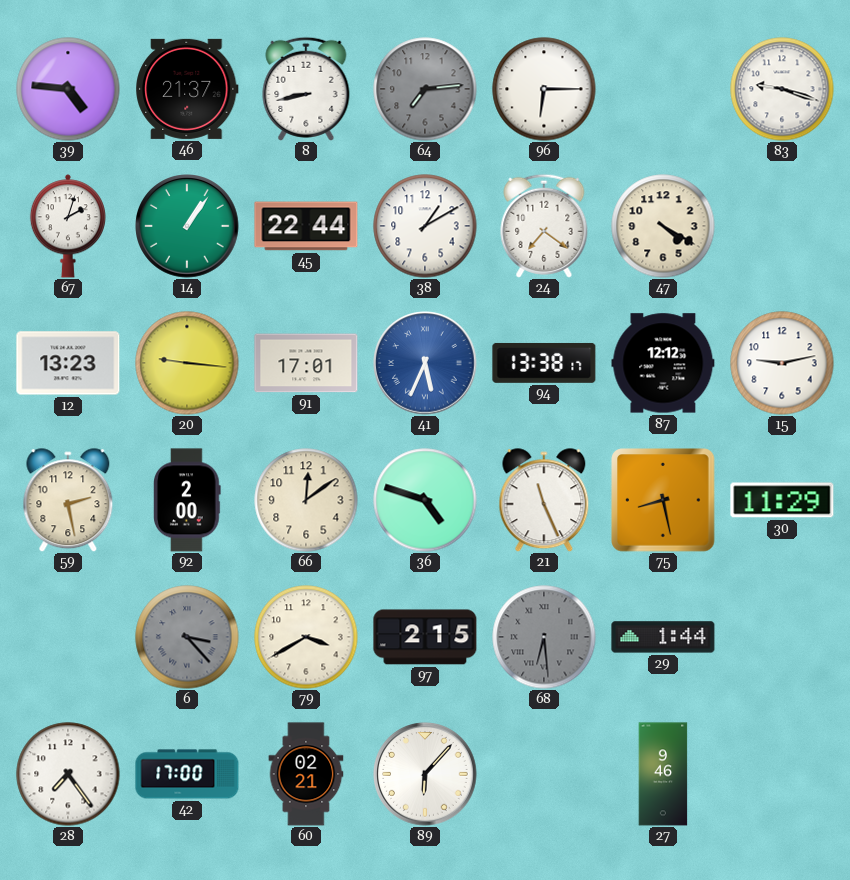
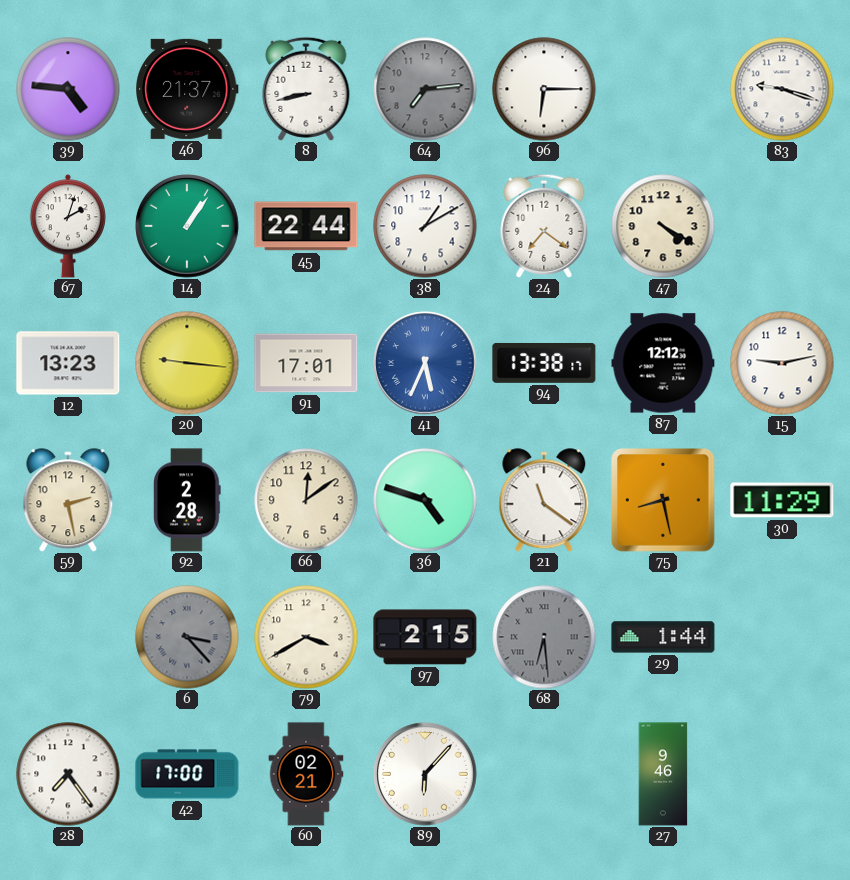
92: 2:00 -> 2:28 (188, 500)
21: 11:26 -> 11:21 (544, 500)
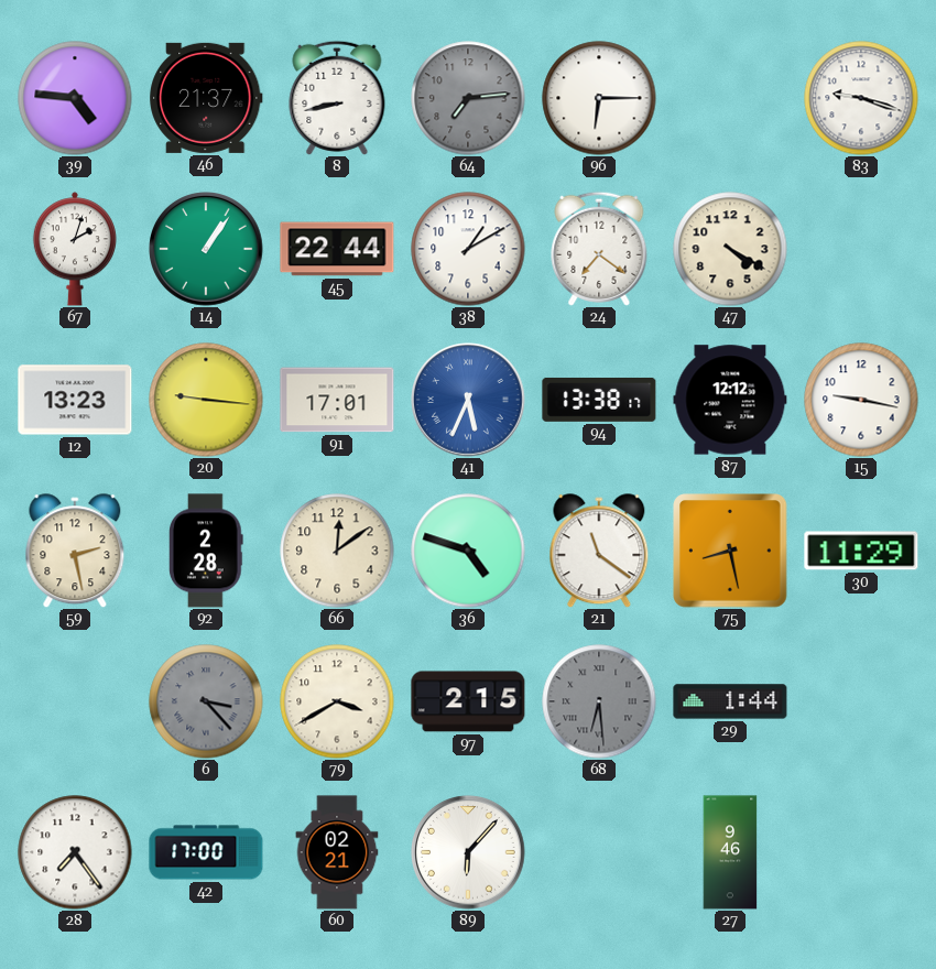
15: 9:13 -> 9:17 (861, 400)
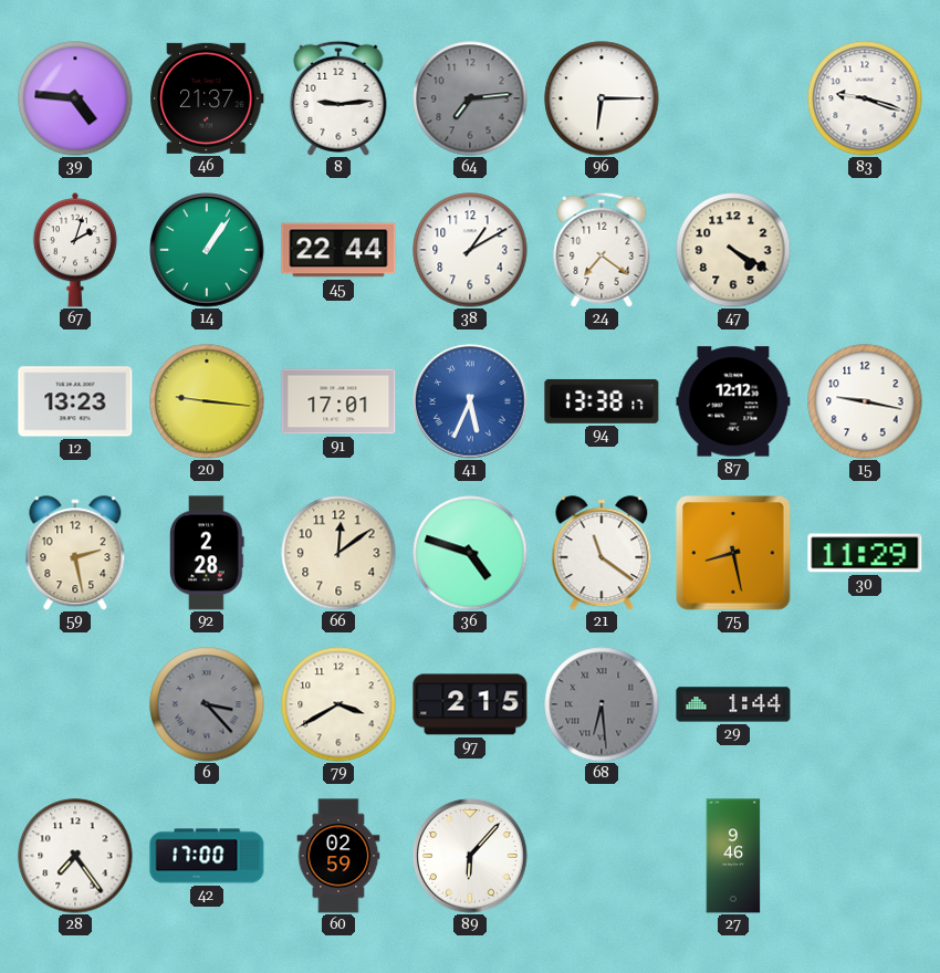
8: 8:43 -> 9:14 (338, 98)
60: 02:21 -> 02:59 (338, 856)
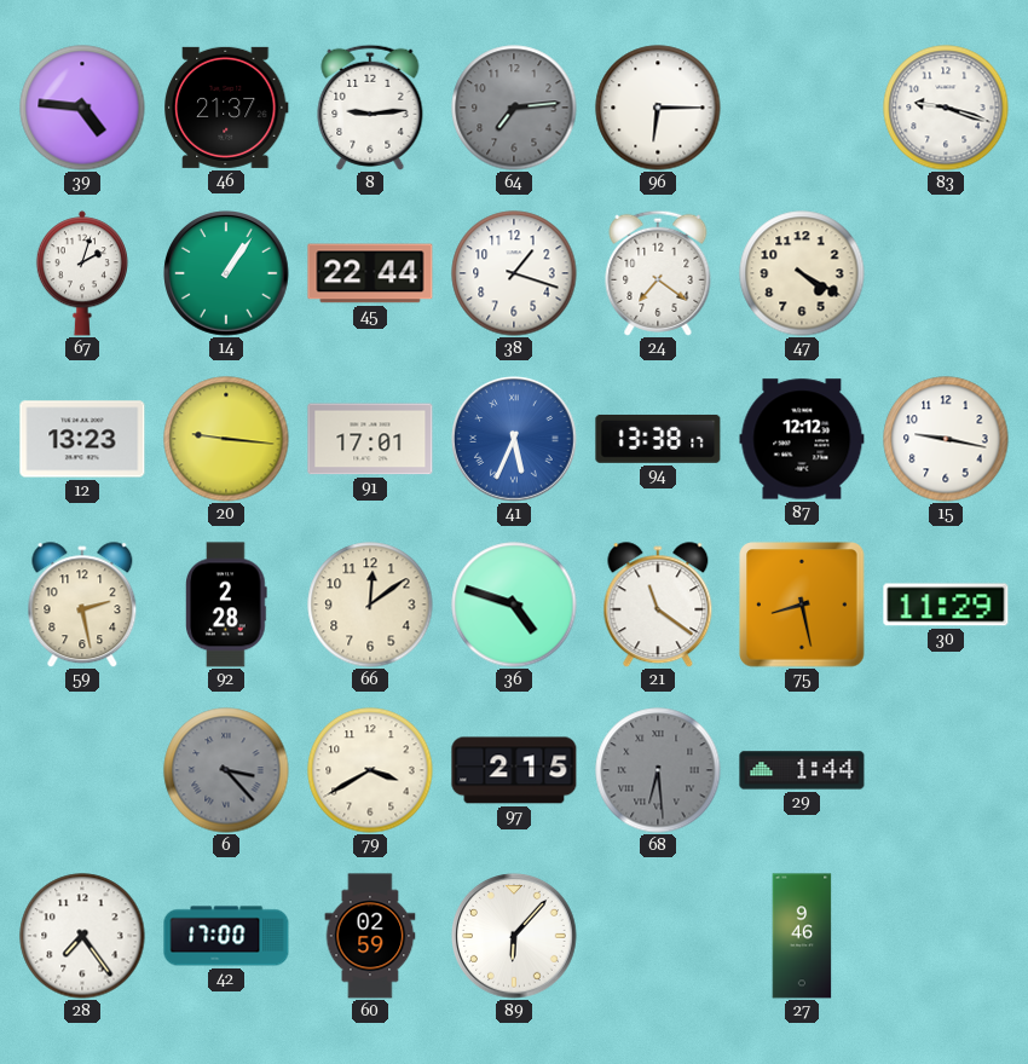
38: 1:10 -> 1:18 (514, 273)
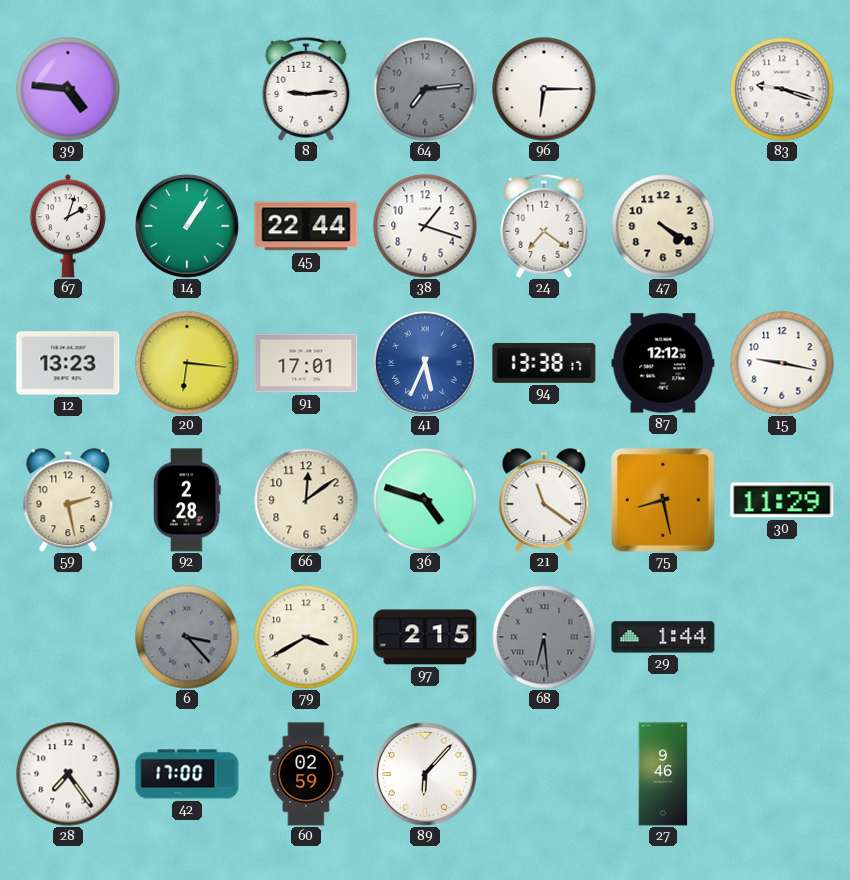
46: 21:37 -> none (226, 108)
20: 9:16 -> 6:16 (187, 363)
